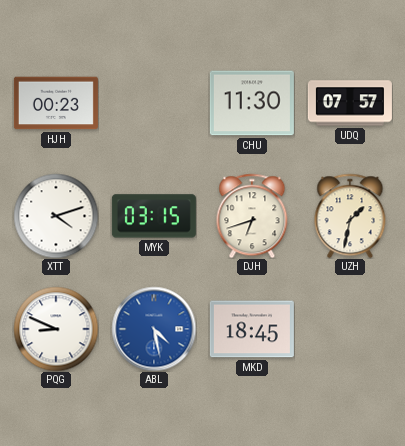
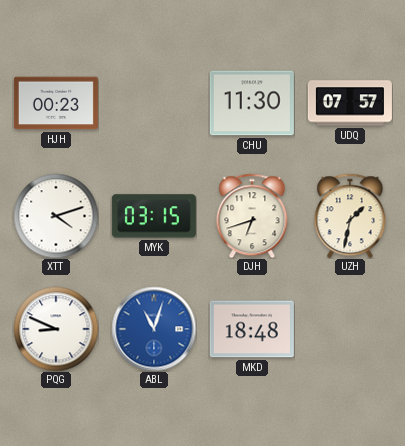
ABL: 4:28 -> 11:03 (154, 329)
MKD: 18:45 -> 18:48 (252, 329)
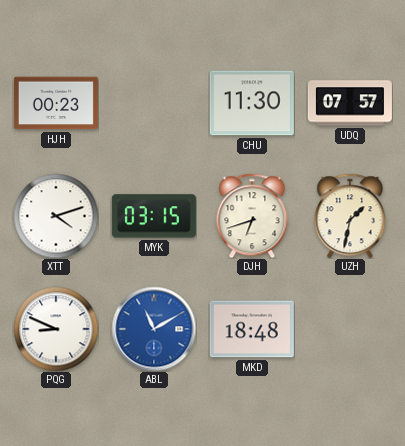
ABL: 11:03 -> 11:10 (154, 329)
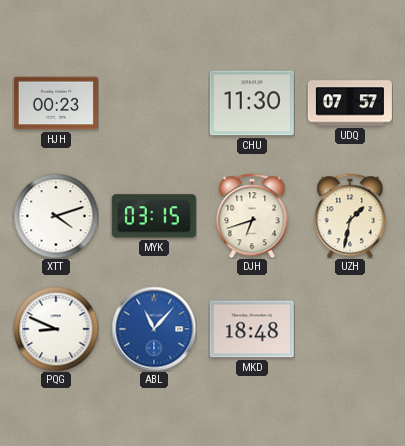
ABL: 11:10 -> 11:07 (154, 329)
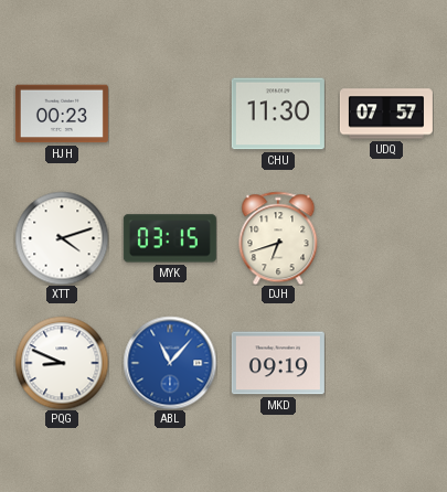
UZH: 1:32 -> none (350, 216)
MKD: 18:48 -> 09:19 (278, 363)
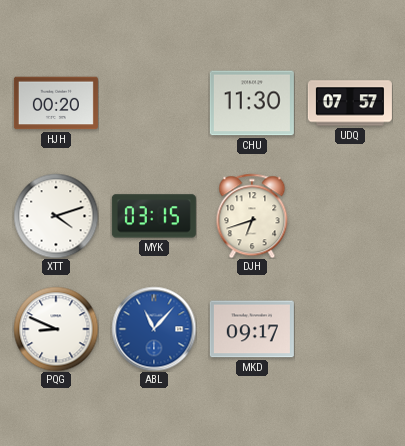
HJH: 00:23 -> 00:20 (56, 103)
MKD: 09:19 -> 09:17 (252, 329)
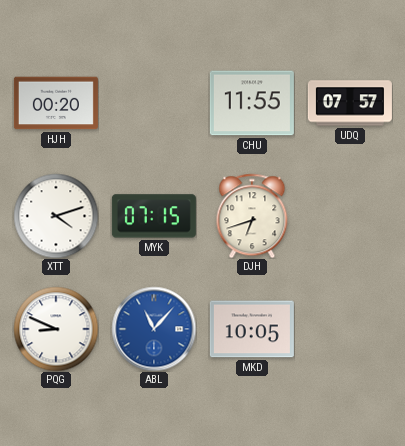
CHU: 11:30 -> 11:55 (252, 103)
MYK: 03:15 -> 07:15 (154, 216)
MKD: 09:17 -> 10:05 (252, 329)
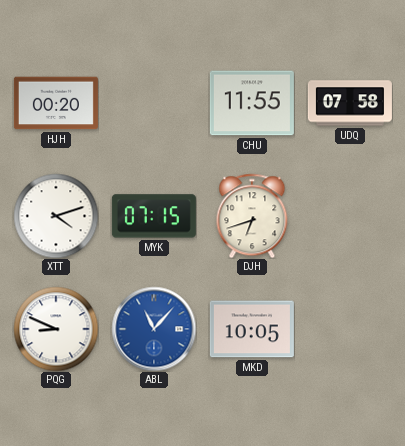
UDQ: 07:57 -> 07:58 (350, 103)
